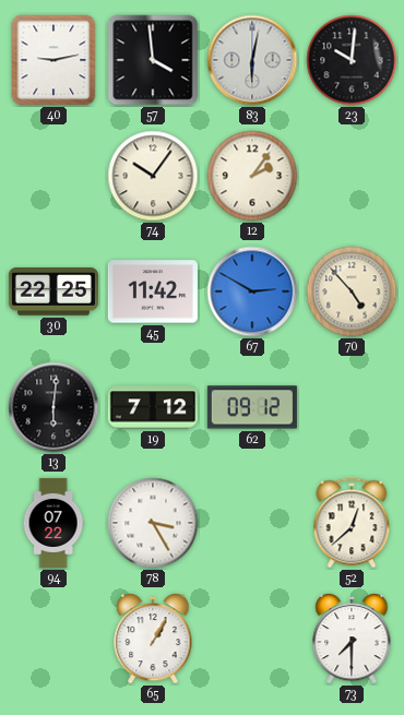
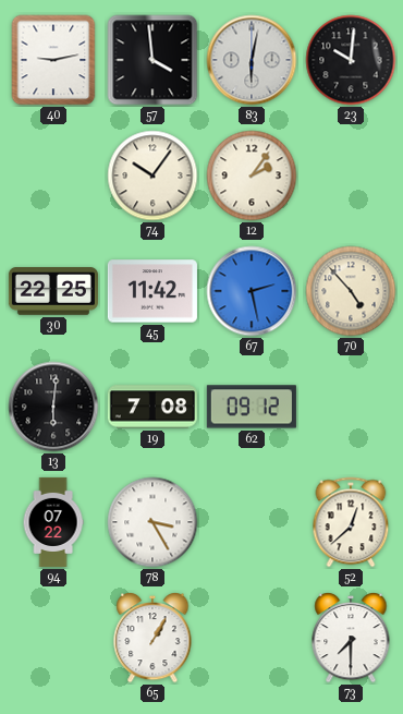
67: 2:50 -> 2:28 (252, 291)
19: 7:12 -> 7:08 (152, 407)
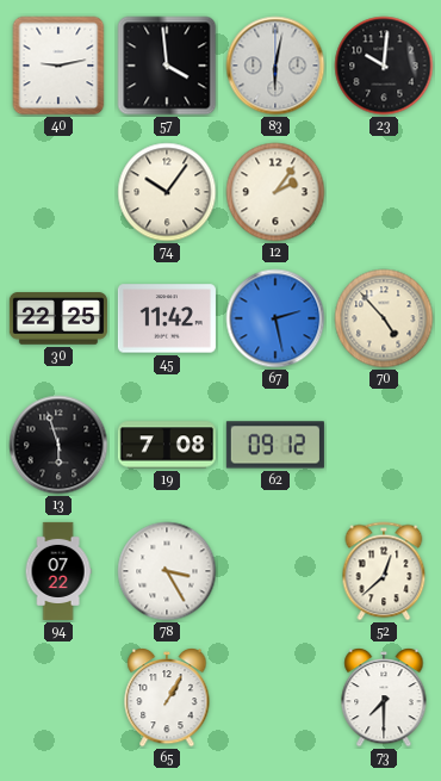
13: 6:01 -> 5:57 (58, 445)
